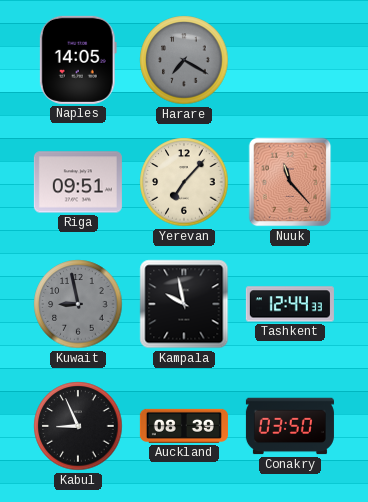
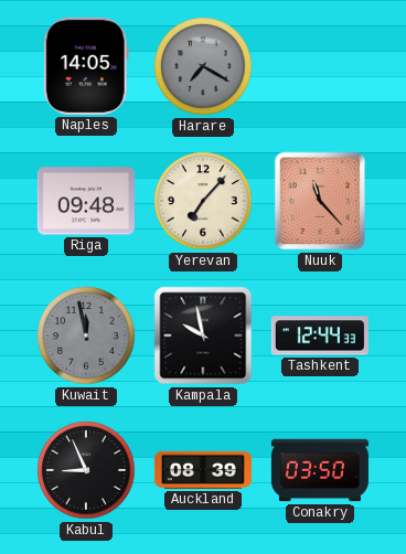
Riga: 09:51 -> 09:48 (86, 201)
Kuwait: 8:58 -> 11:58 (86, 335)
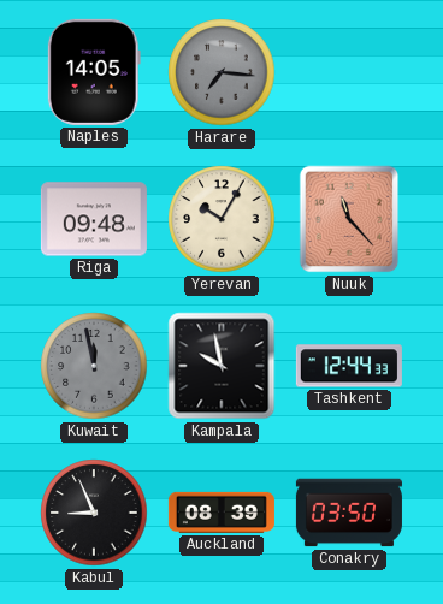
Harare: 7:20 -> 7:16 (221, 72)
Yerevan: 7:07 -> 10:05 (221, 219)
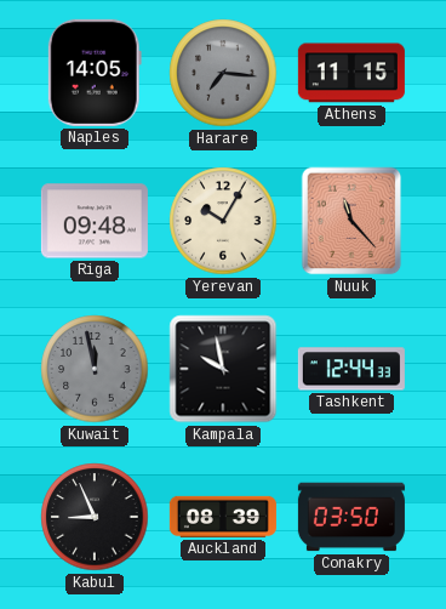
Athens: none -> 11:15 (351, 73)
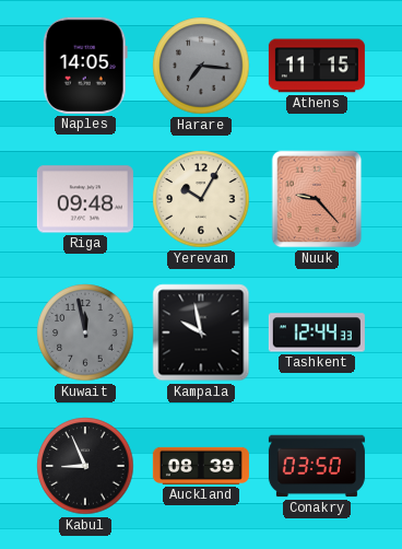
Nuuk: 11:23 -> 9:23 (317, 199)
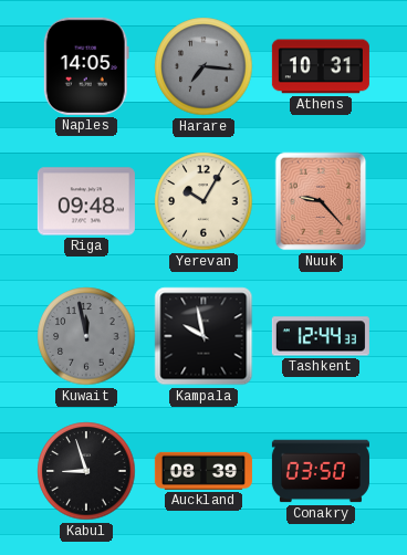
Athens: 11:15 -> 10:31 (321, 66)
Kabul: 8:56 -> 8:57 (86, 471)
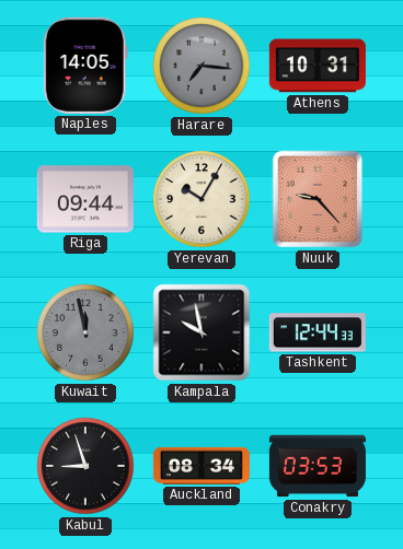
Riga: 09:48 -> 09:44 (85, 199)
Auckland: 08:39 -> 08:34 (201, 466)
Conakry: 03:50 -> 03:53 (318, 466)
